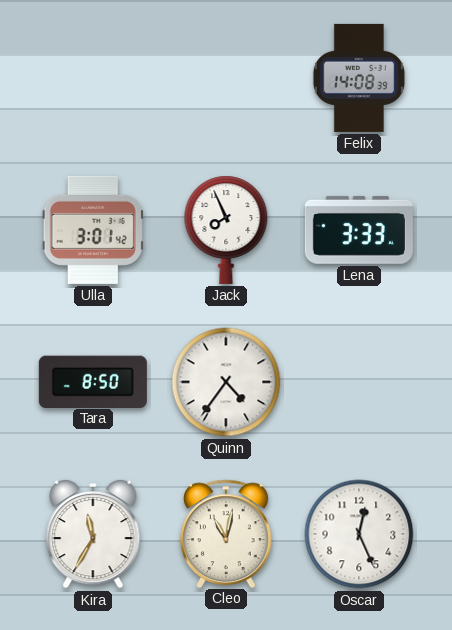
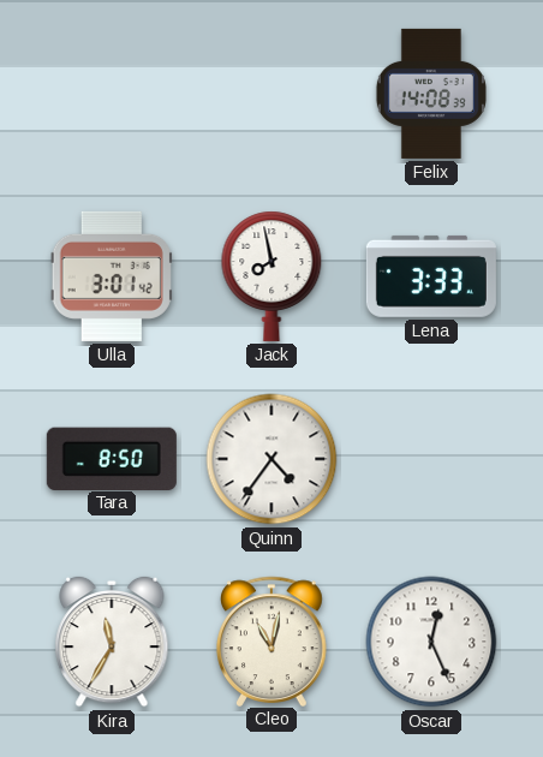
Jack: 7:56 -> 7:58 (271, 276)
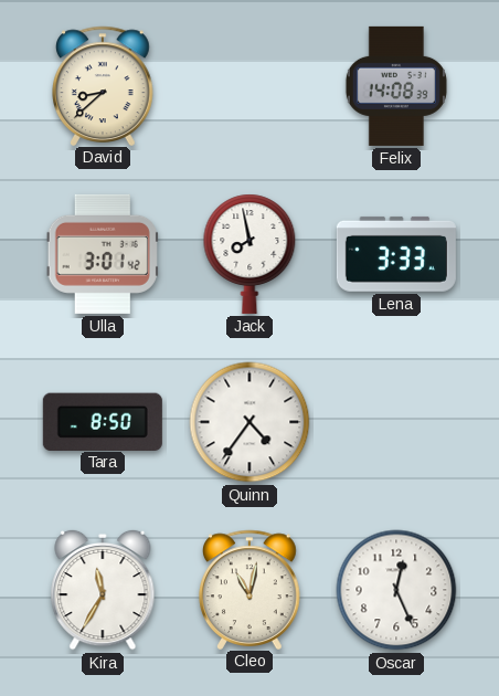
David: none -> 8:38 (104, 85)
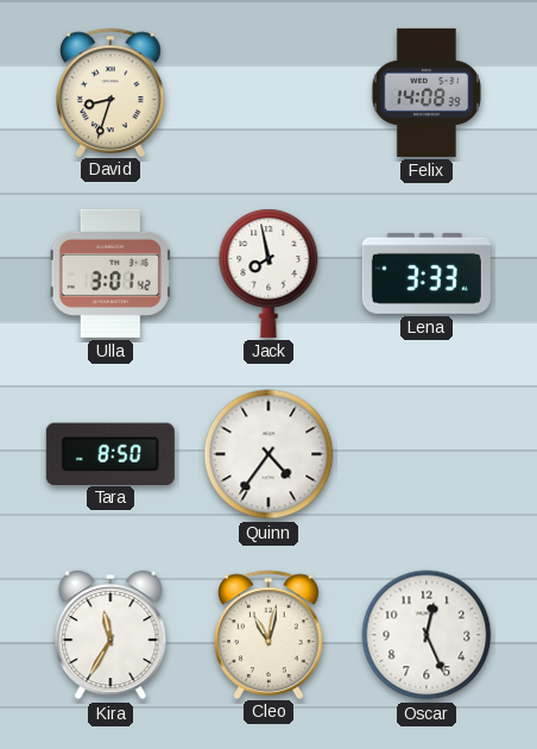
David: 8:38 -> 8:33 (112, 92)
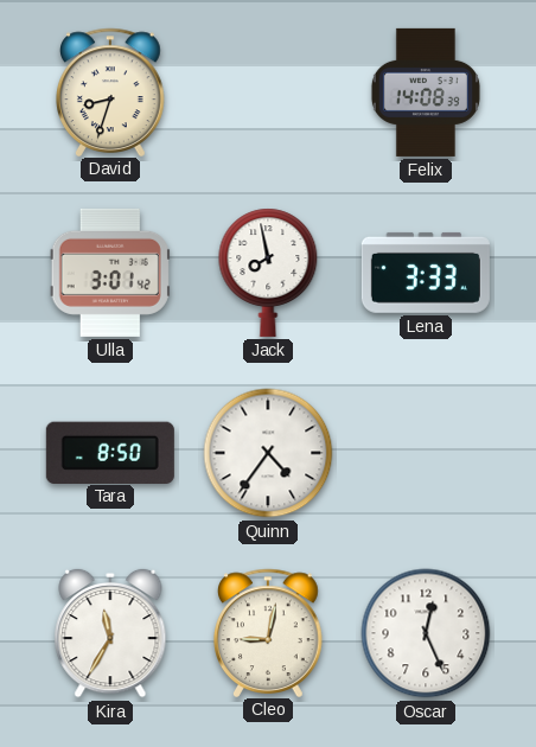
Cleo: 11:02 -> 9:02 (269, 632)
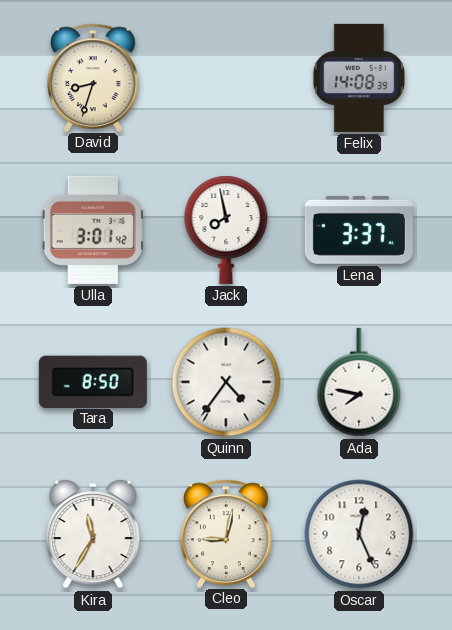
Lena: 3:33 -> 3:37 (359, 230)
Ada: none -> 7:47 (359, 382)
